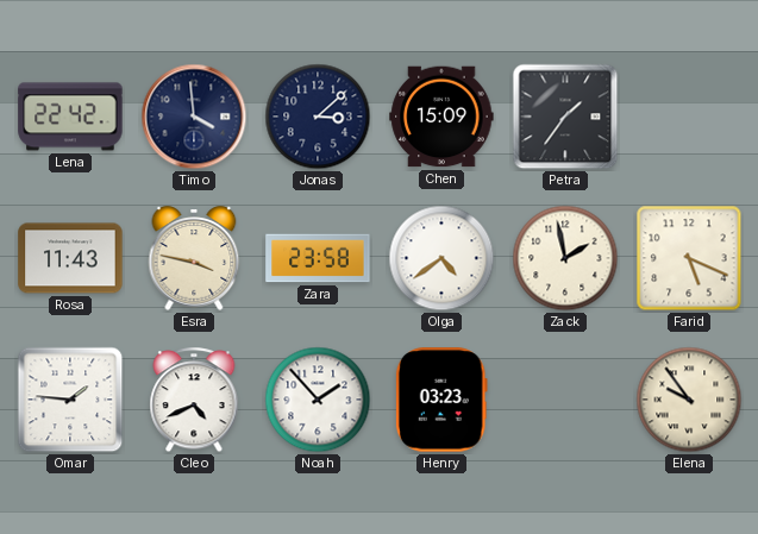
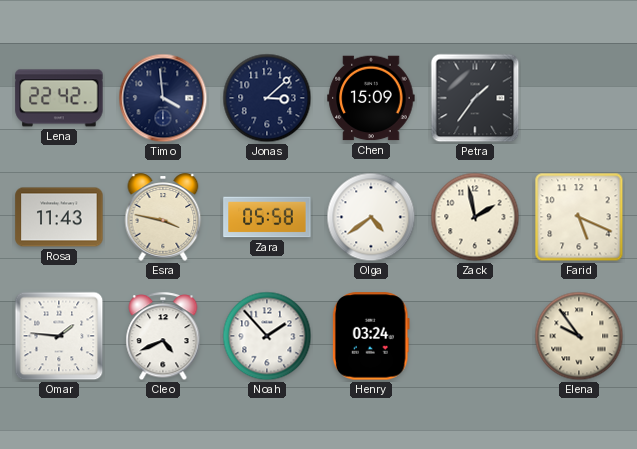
Zara: 23:58 -> 05:58 (267, 217)
Henry: 03:23 -> 03:24 (371, 336)
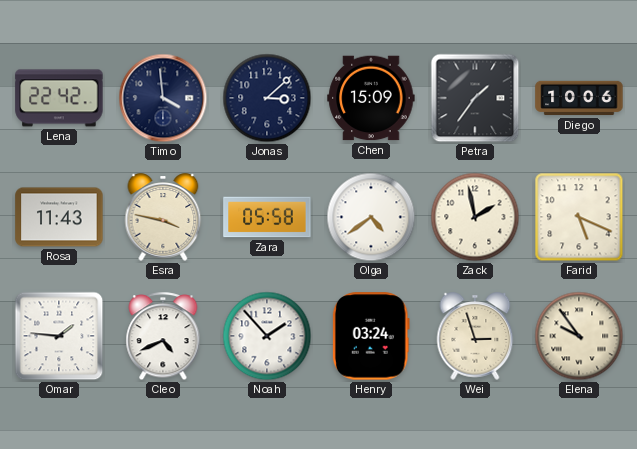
Diego: none -> 10:06 (579, 98)
Wei: none -> 2:57 (475, 336)
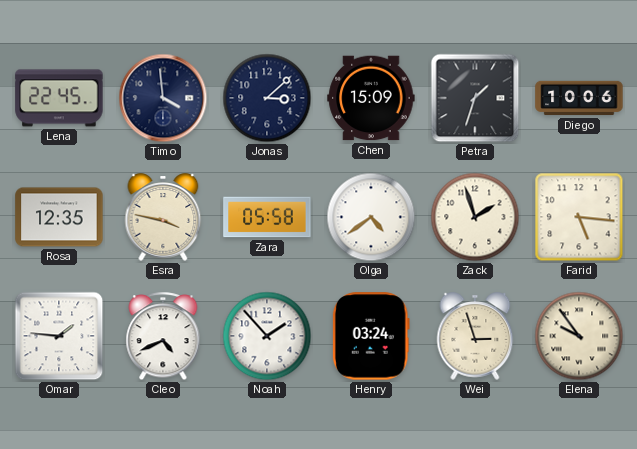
Lena: 22:42 -> 22:45 (59, 98)
Petra: 1:36 -> 1:33 (475, 98)
Rosa: 11:43 -> 12:35 (59, 217)
Zack: 1:58 -> 1:57 (475, 217)
Farid: 5:19 -> 5:16 (579, 217)
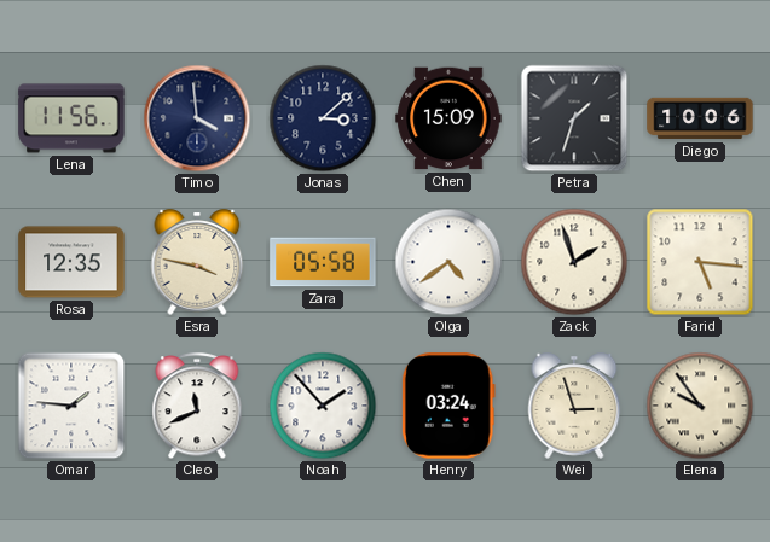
Lena: 22:45 -> 11:56 (71, 118)
Cleo: 4:41 -> 11:41 (197, 407)
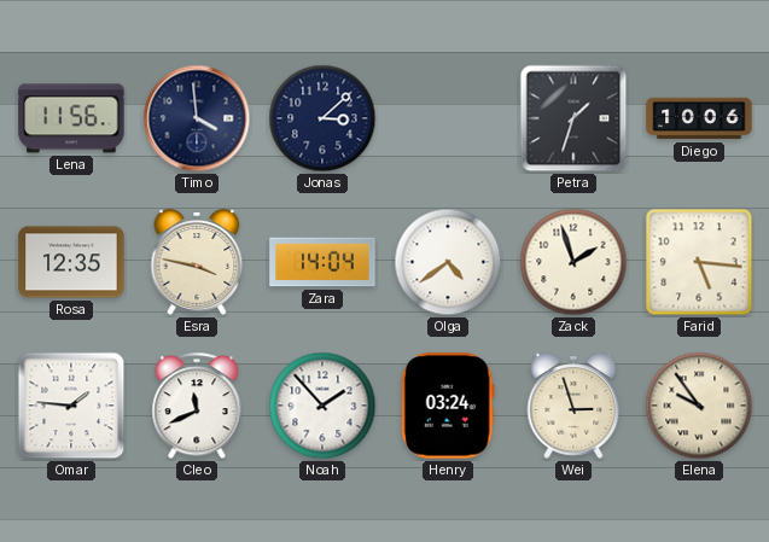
Chen: 15:09 -> none (448, 118)
Zara: 05:58 -> 14:04 (322, 262)
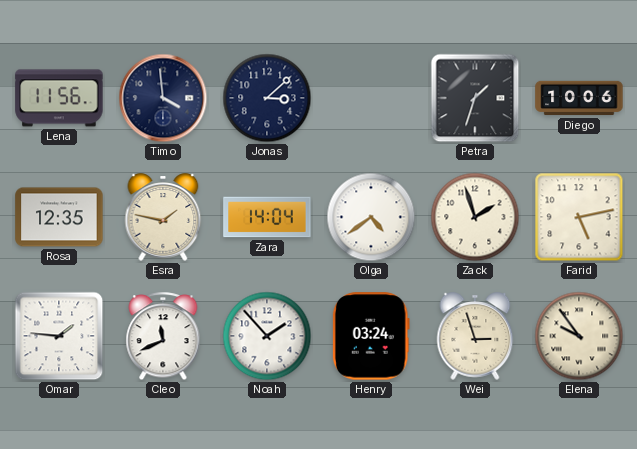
Esra: 3:47 -> 1:47 (163, 217)
Farid: 5:16 -> 5:13 (579, 217)
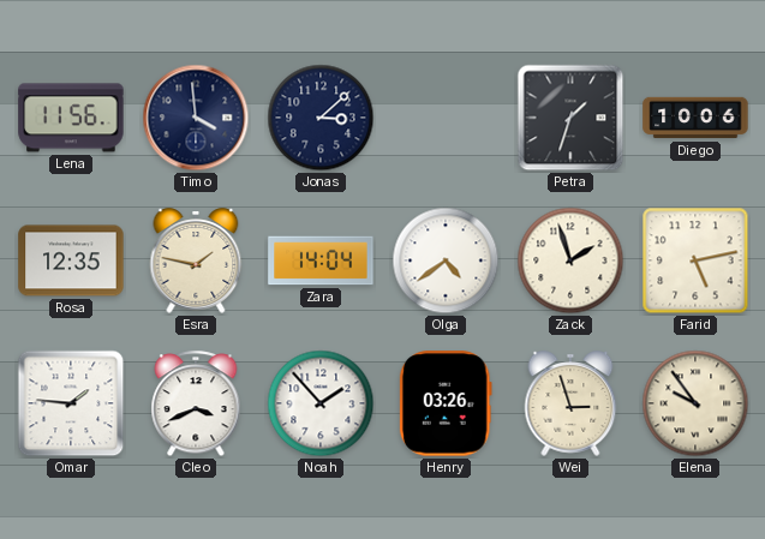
Cleo: 11:41 -> 3:41 (196, 405)
Henry: 03:24 -> 03:26 (446, 403)
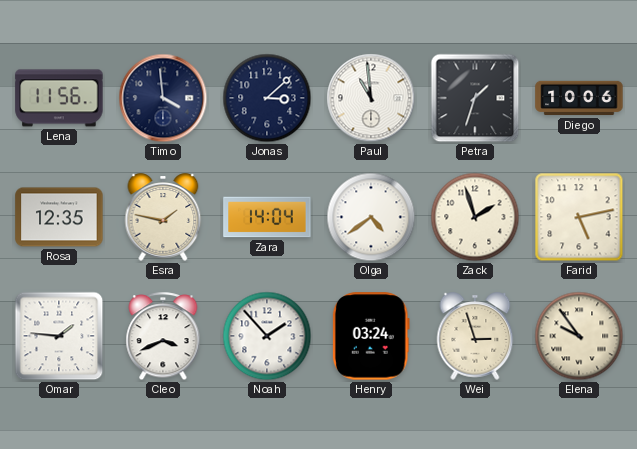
Paul: none -> 10:59 (371, 98)
Henry: 03:26 -> 03:24 (371, 336)
